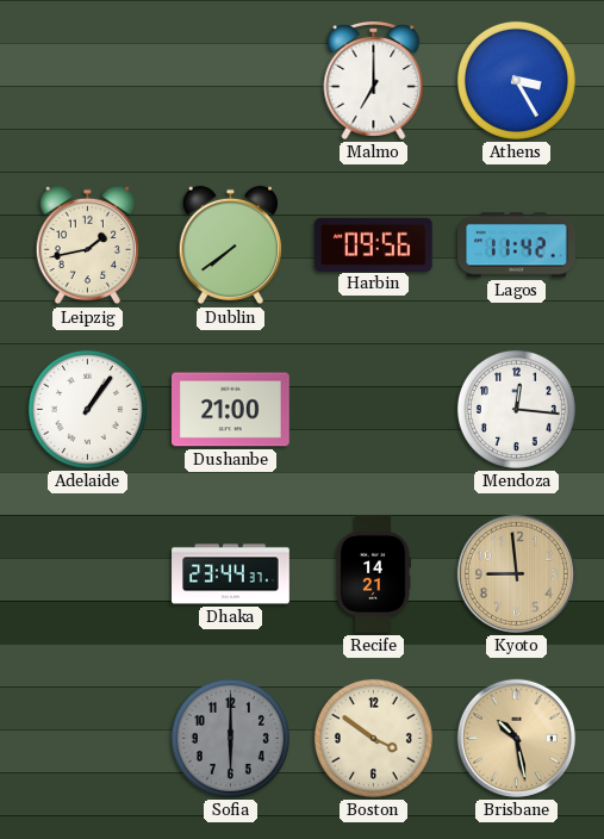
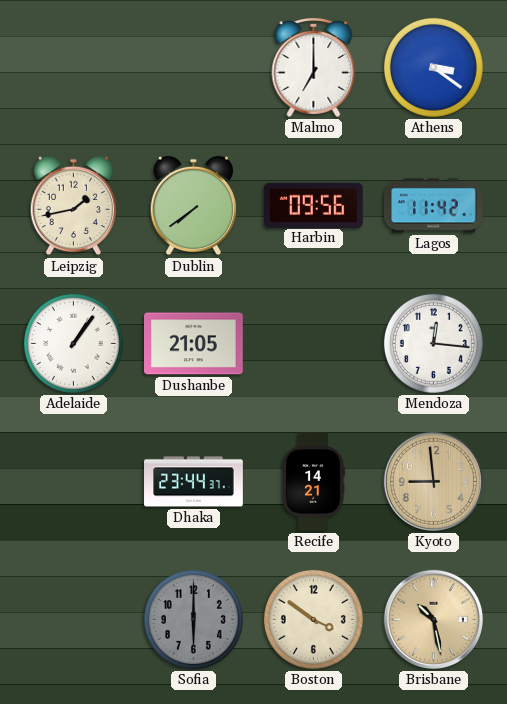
Athens: 3:25 -> 3:21 (433, 67)
Dushanbe: 21:00 -> 21:05 (194, 344)
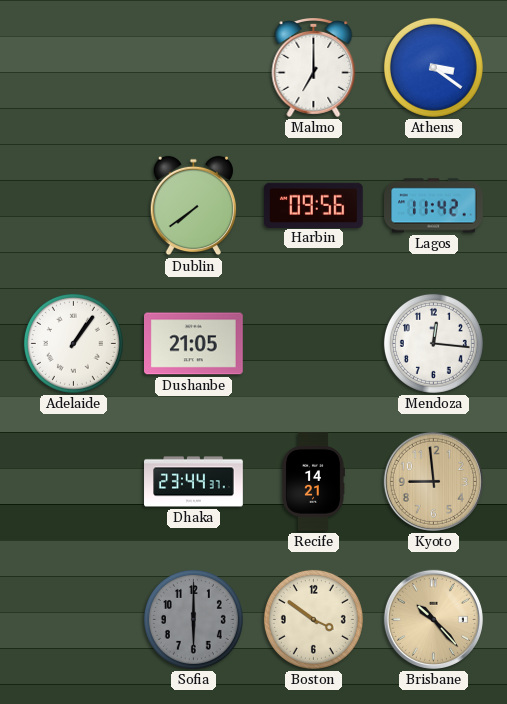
Leipzig: 1:43 -> none (73, 206)
Brisbane: 10:28 -> 10:23 (433, 619)
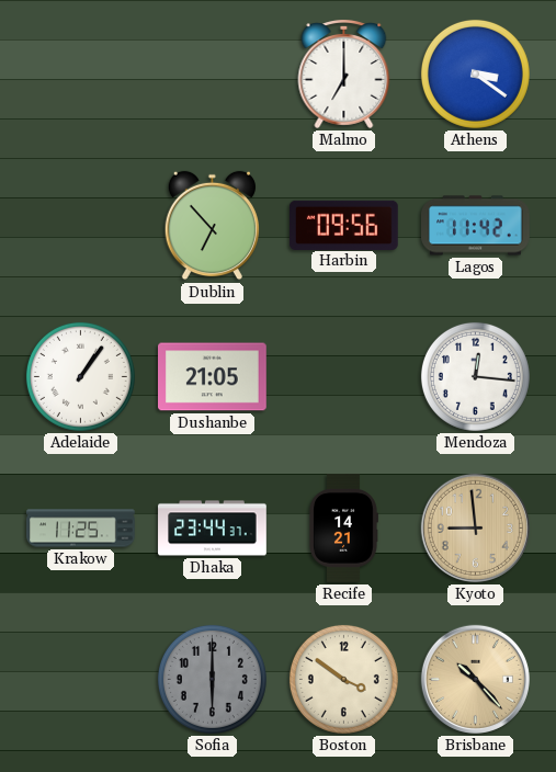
Dublin: 7:39 -> 6:53 (212, 226)
Krakow: none -> 11:25 (81, 529)
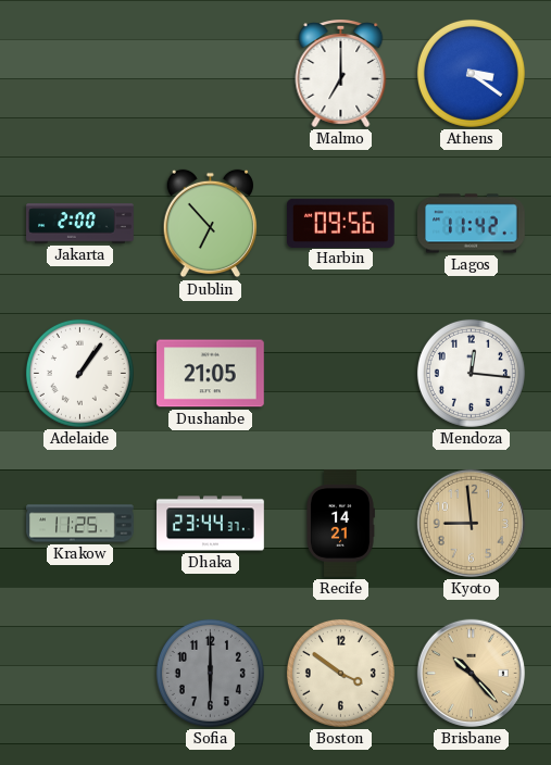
Jakarta: none -> 2:00 (80, 224)
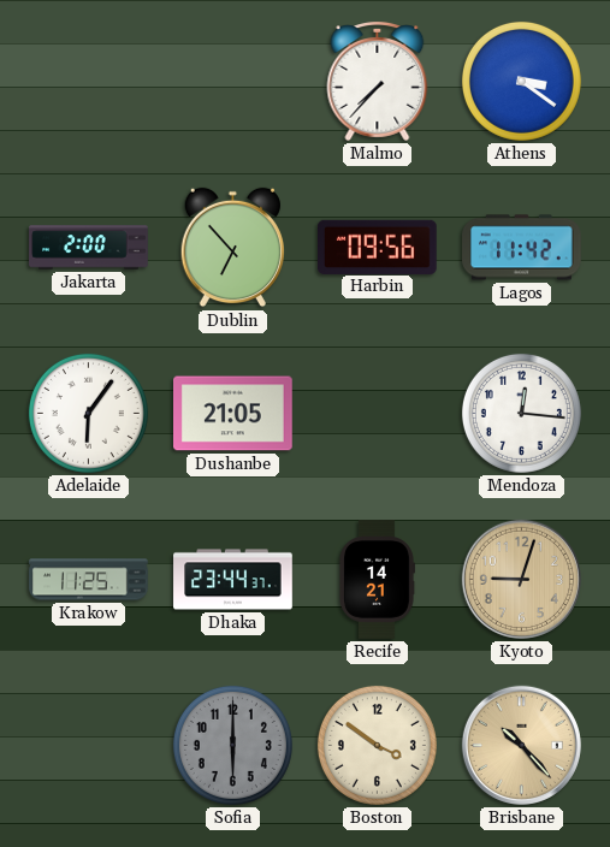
Malmo: 7:00 -> 7:37 (378, 82)
Adelaide: 1:06 -> 6:06 (88, 413)
Kyoto: 8:59 -> 9:03 (521, 579)
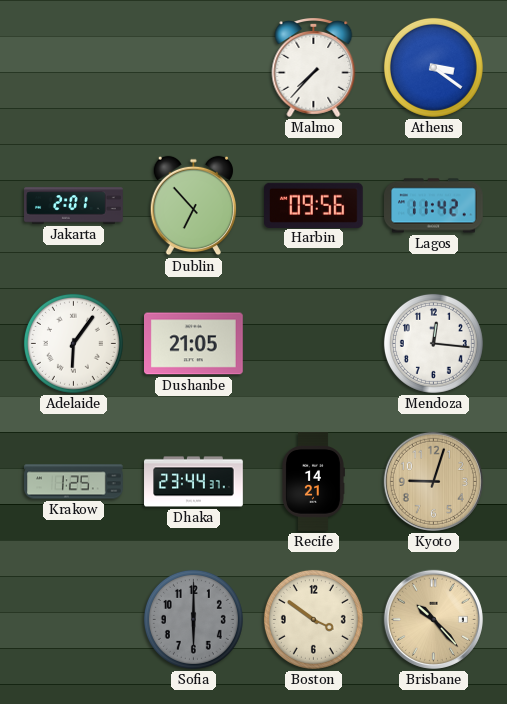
Jakarta: 2:00 -> 2:01 (74, 206)
Krakow: 11:25 -> 1:25 (74, 482)
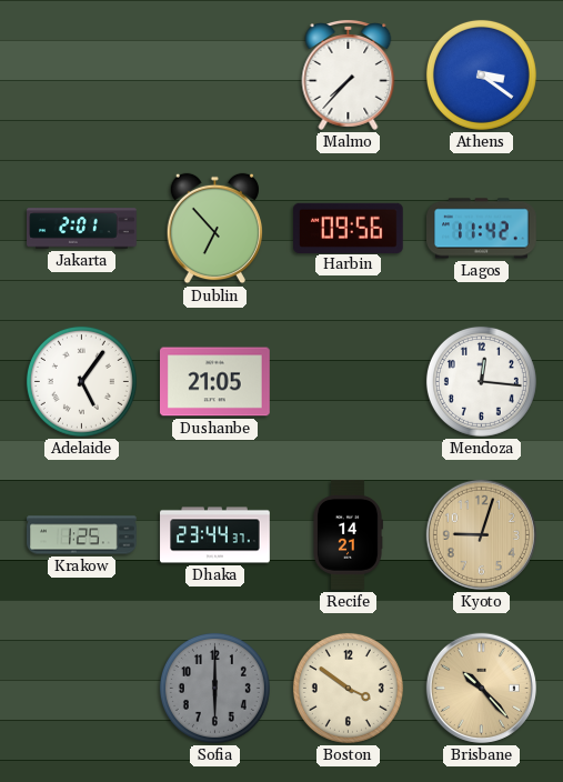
Adelaide: 6:06 -> 5:06 (81, 381)
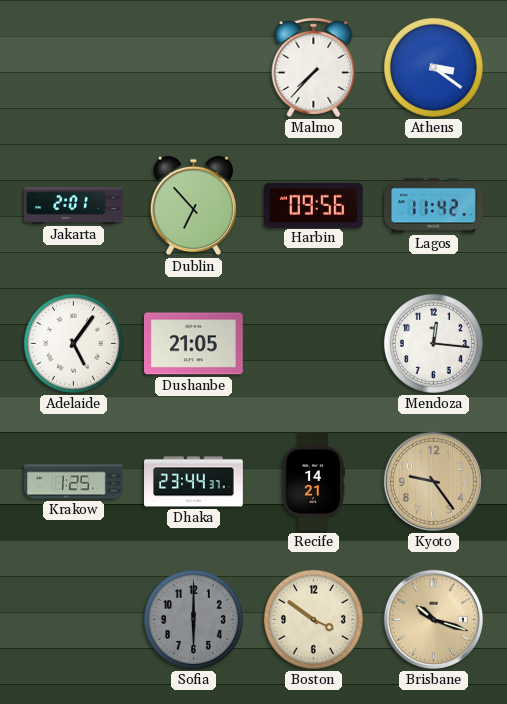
Kyoto: 9:03 -> 9:24 (433, 481)
Brisbane: 10:23 -> 10:18 (433, 619)
